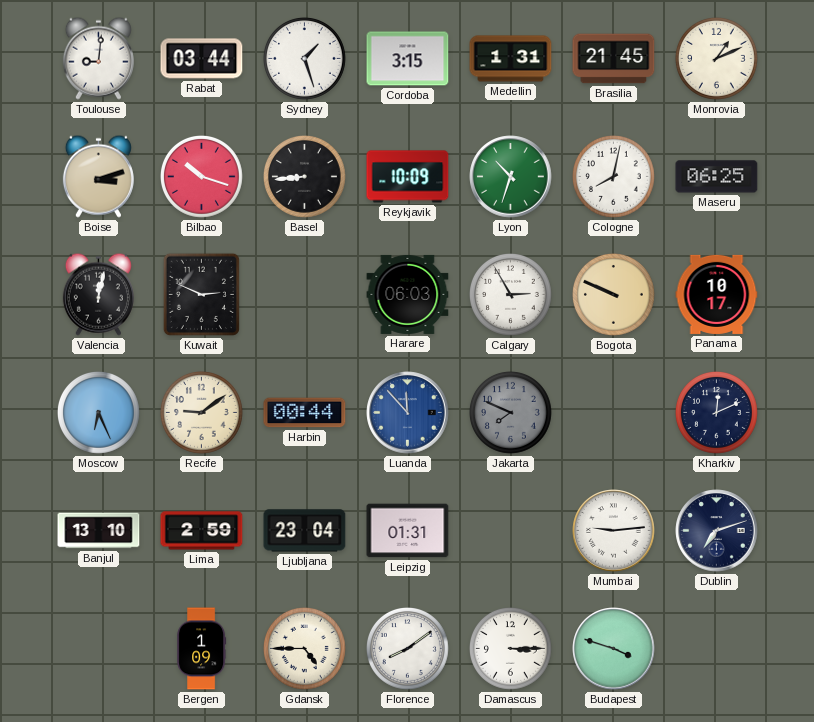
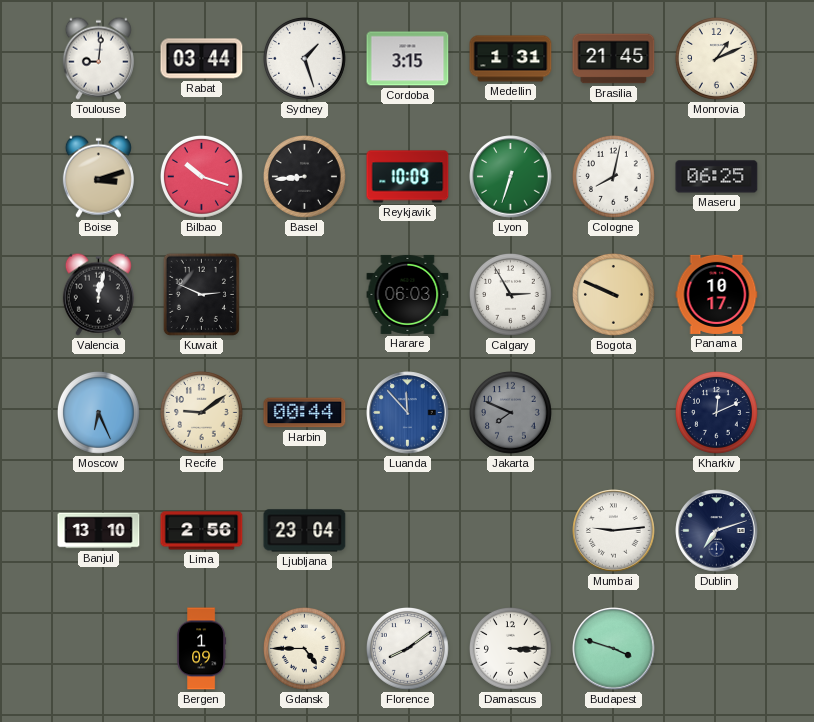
Lyon: 10:33 -> 6:33 (511, 177)
Lima: 2:59 -> 2:56 (202, 531)
Leipzig: 01:31 -> none (408, 531)
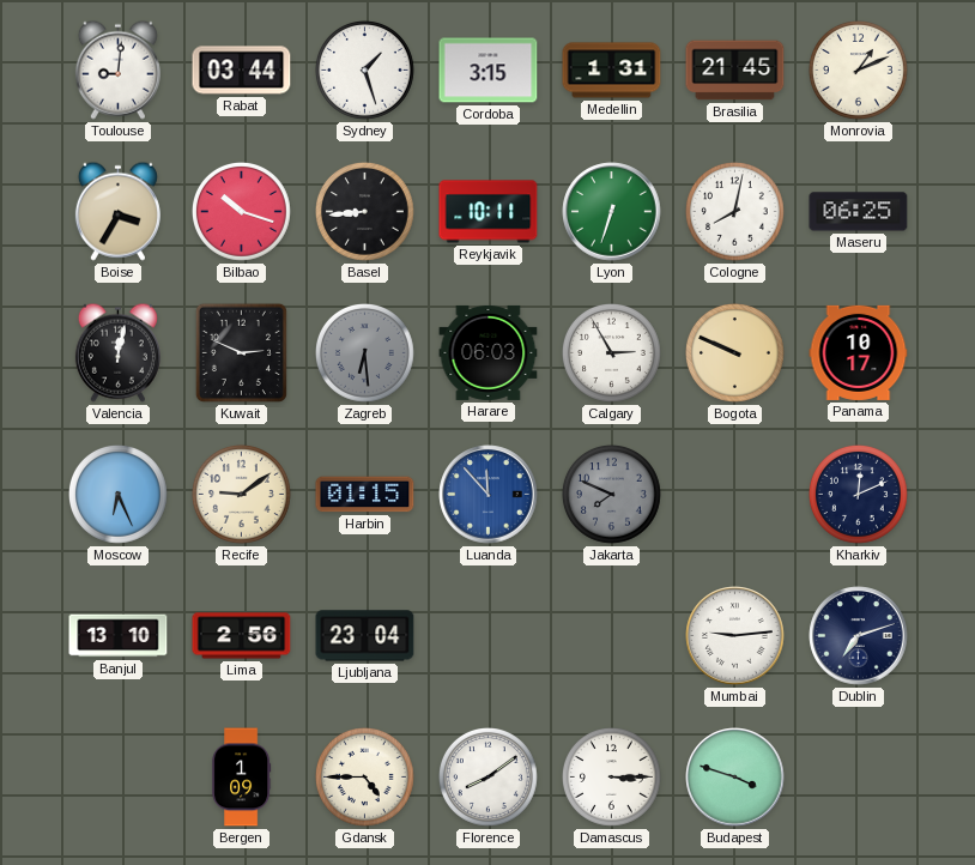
Boise: 3:12 -> 3:35 (117, 211)
Reykjavik: 10:09 -> 10:11 (489, 212)
Zagreb: none -> 6:29 (365, 353)
Harbin: 00:44 -> 01:15 (365, 495)
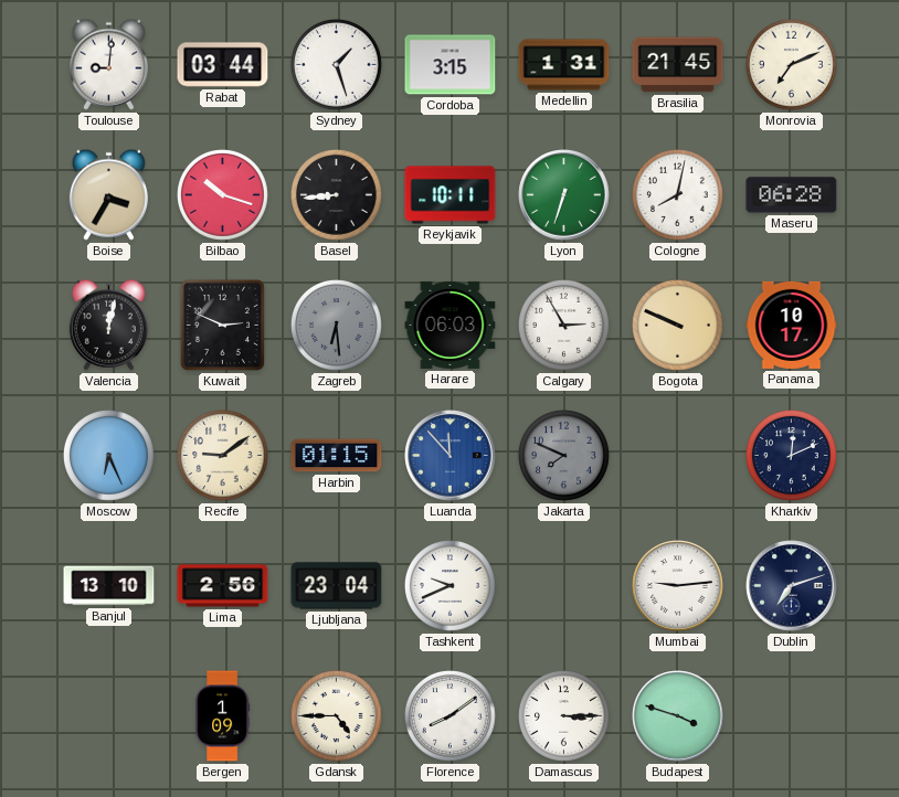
Monrovia: 1:11 -> 7:11 (792, 65)
Maseru: 06:25 -> 06:28 (792, 195)
Tashkent: none -> 9:41 (451, 586)
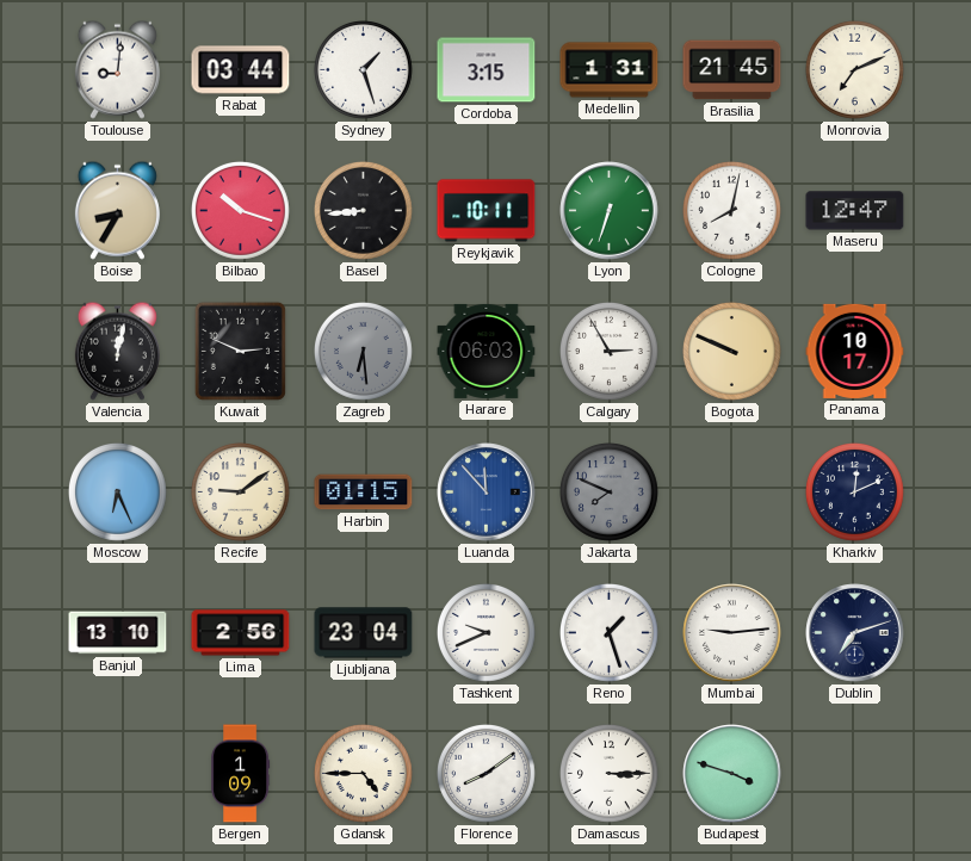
Boise: 3:35 -> 8:35 (117, 210)
Maseru: 06:28 -> 12:47 (855, 211)
Reno: none -> 1:27 (610, 633)
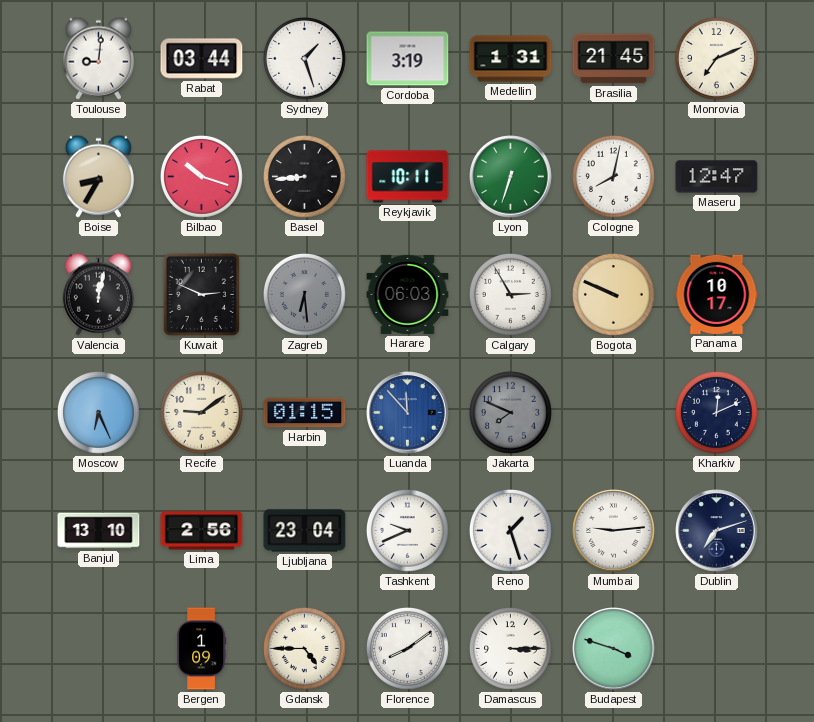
Cordoba: 3:15 -> 3:19 (408, 59)
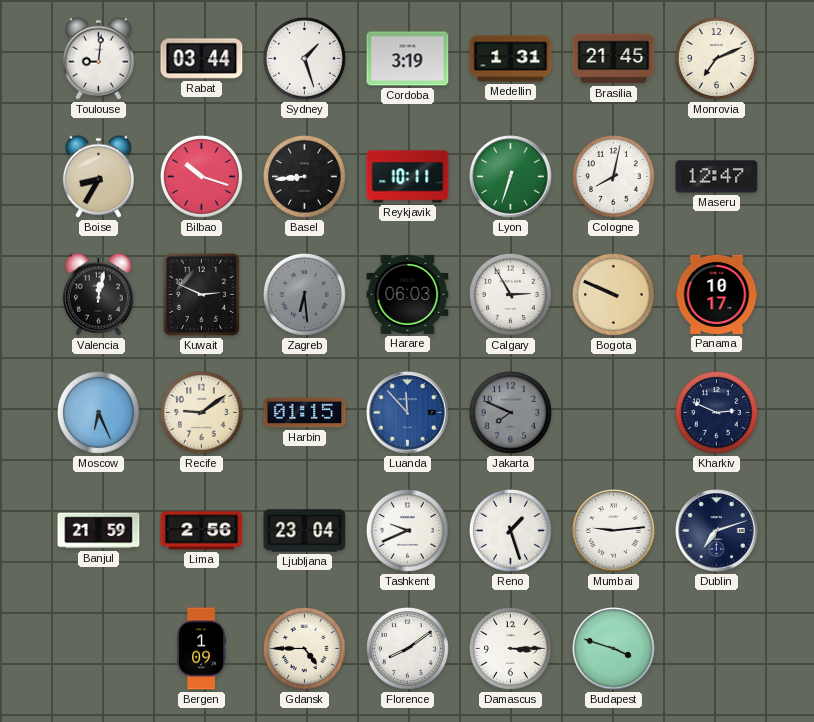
Kharkiv: 12:11 -> 2:49 (717, 413)
Banjul: 13:10 -> 21:59 (99, 531)
